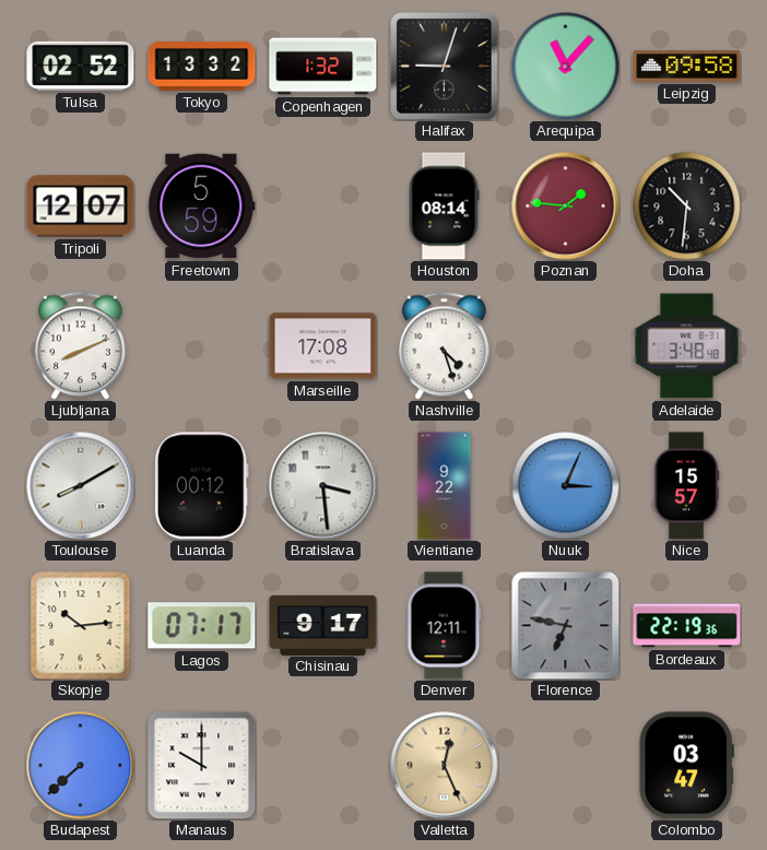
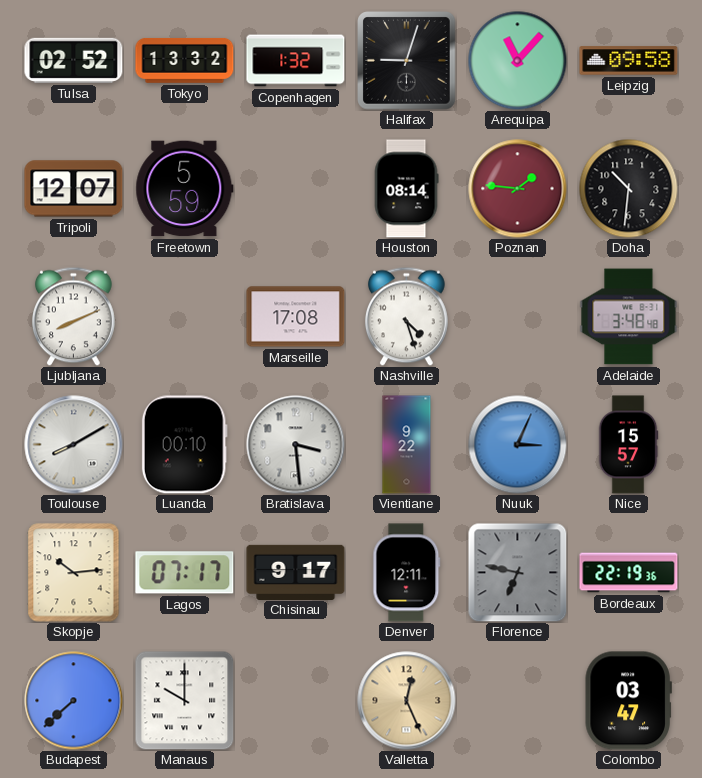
Luanda: 00:12 -> 00:10 (184, 445)
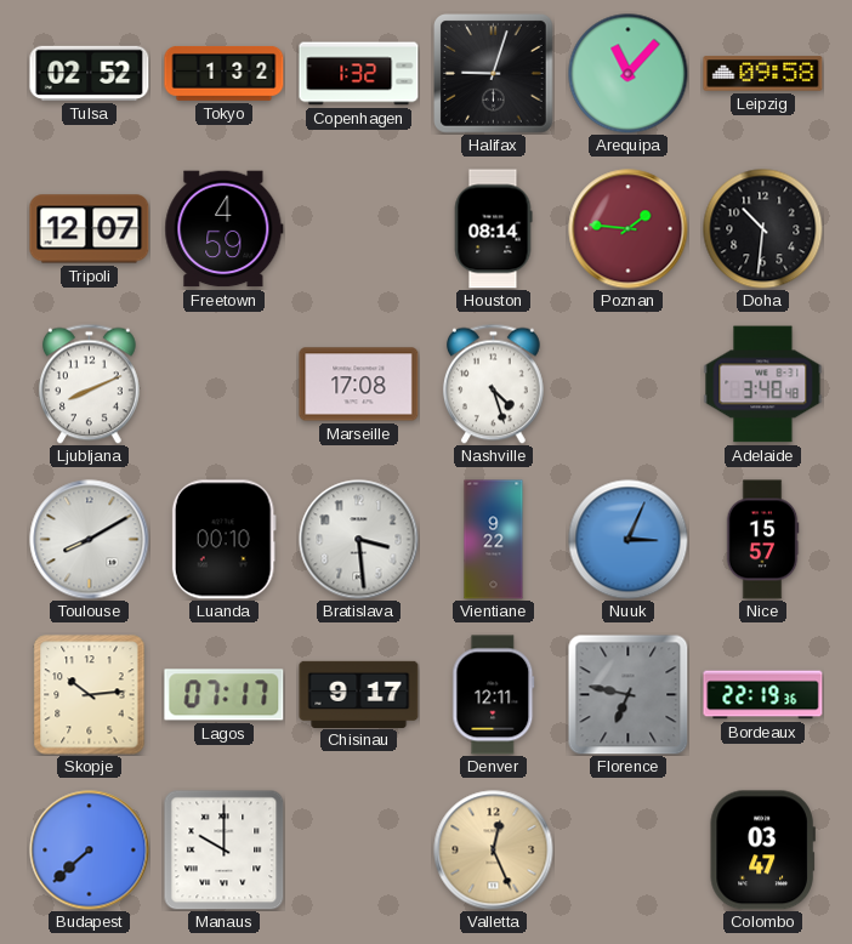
Tokyo: 13:32 -> 1:32 (225, 73)
Freetown: 5:59 -> 4:59 (225, 229)
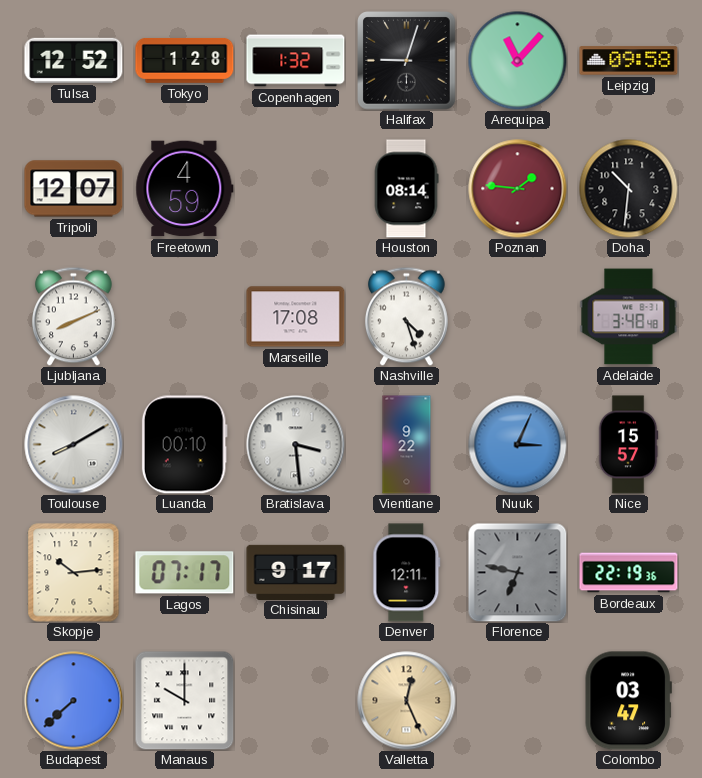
Tulsa: 02:52 -> 12:52 (74, 60)
Tokyo: 1:32 -> 1:28 (185, 60)
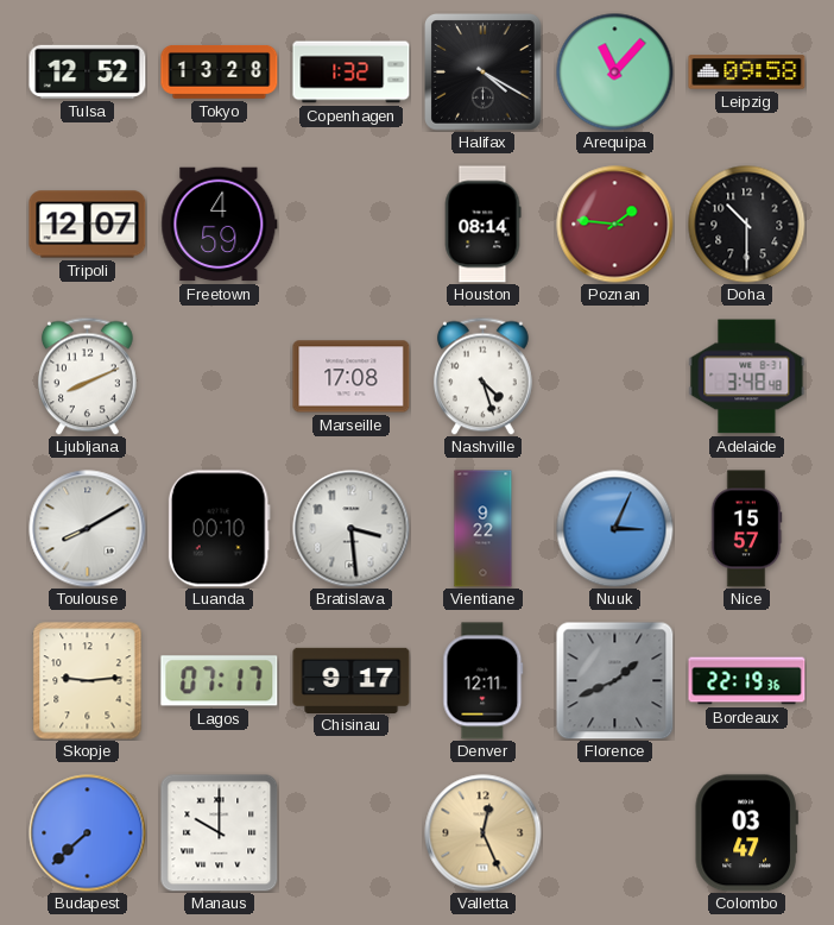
Tokyo: 1:28 -> 13:28 (220, 71)
Halifax: 9:03 -> 4:20 (484, 73)
Doha: 10:31 -> 10:30 (747, 225)
Skopje: 10:14 -> 9:14 (88, 681)
Florence: 6:47 -> 1:41 (614, 680)
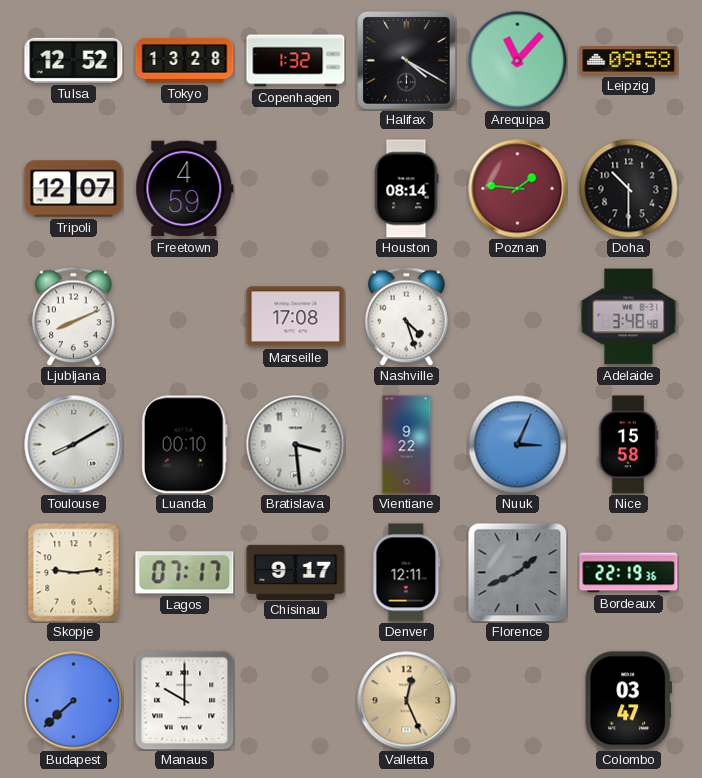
Nice: 15:57 -> 15:58 (628, 445)
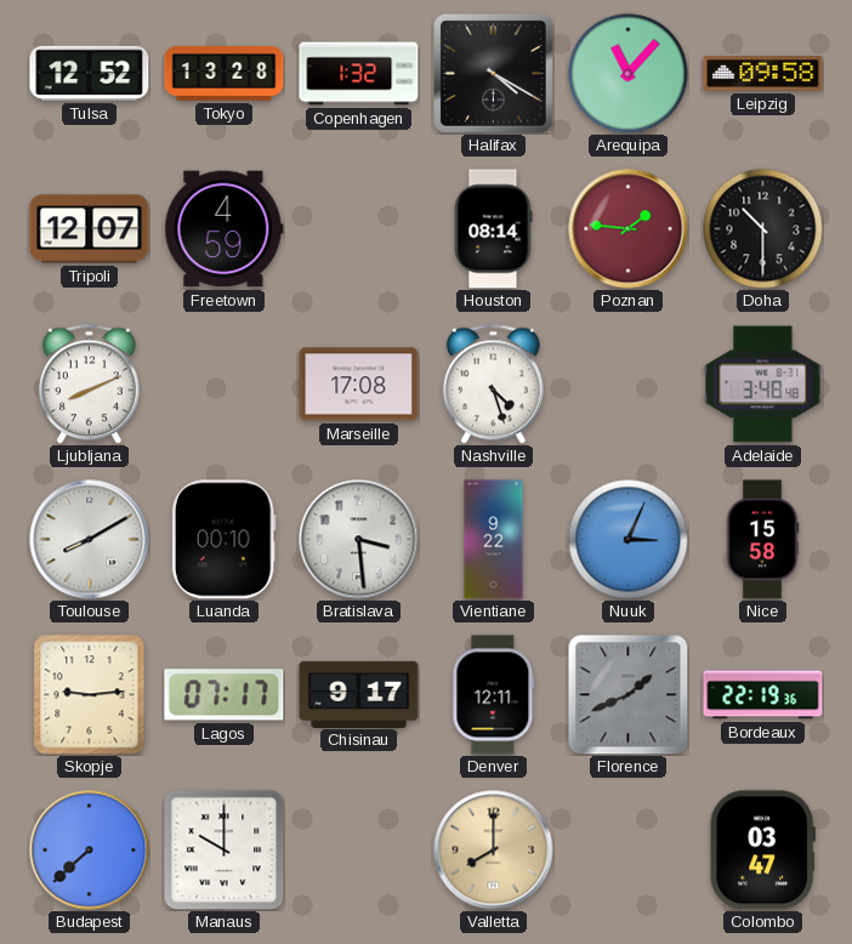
Valletta: 12:26 -> 8:00 (494, 851)
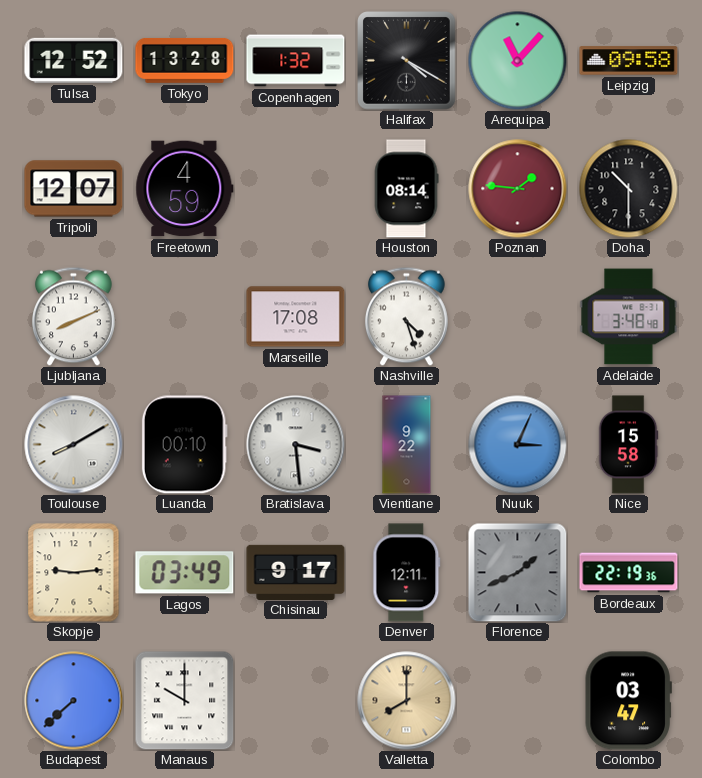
Lagos: 07:17 -> 03:49 (185, 573)
